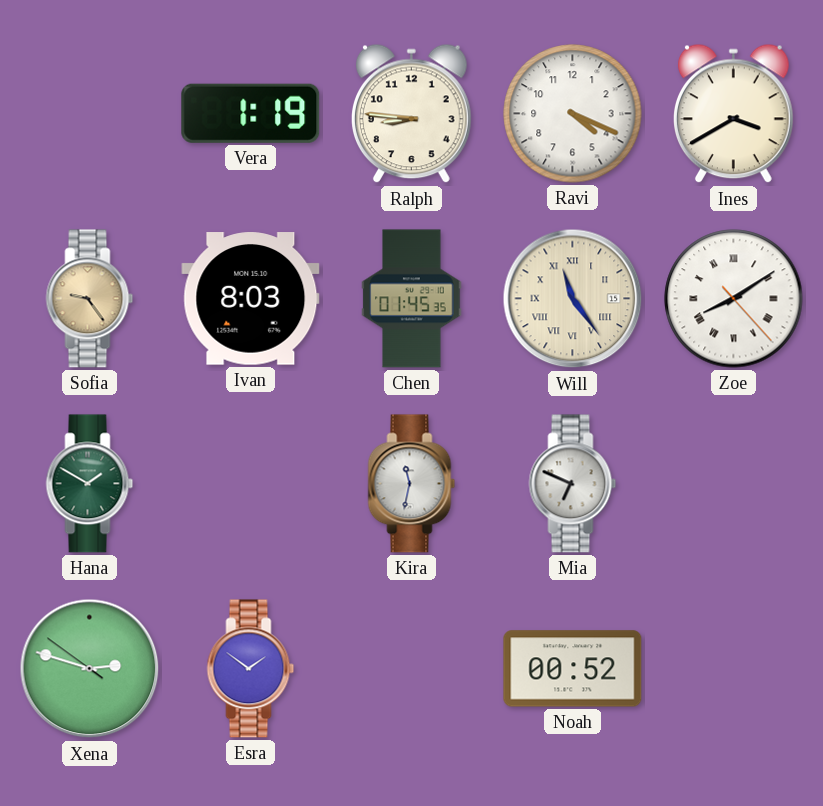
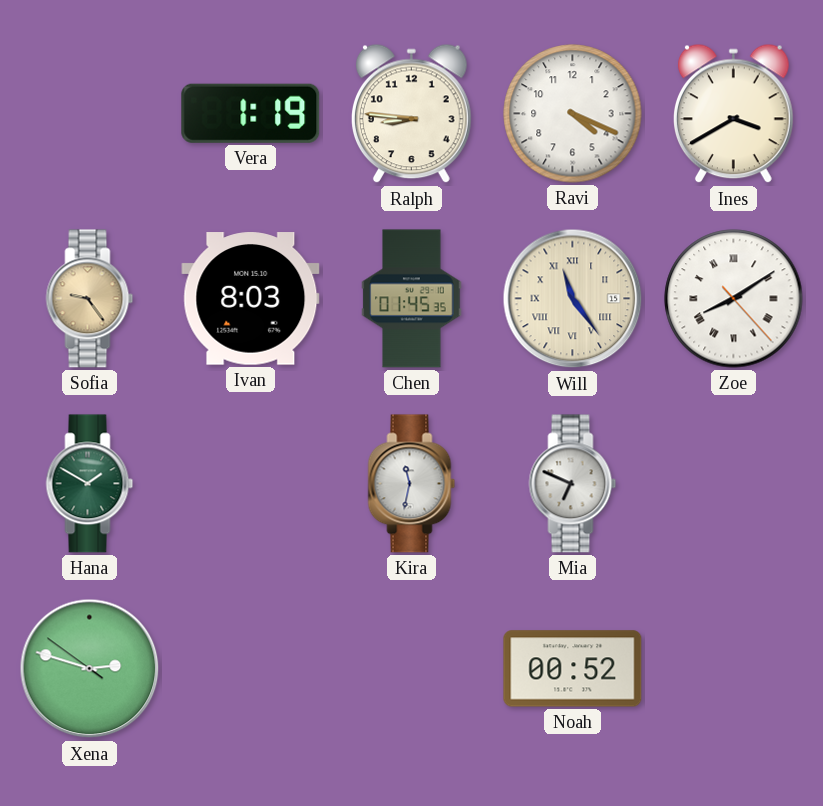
Esra: 1:51 -> none (251, 669)
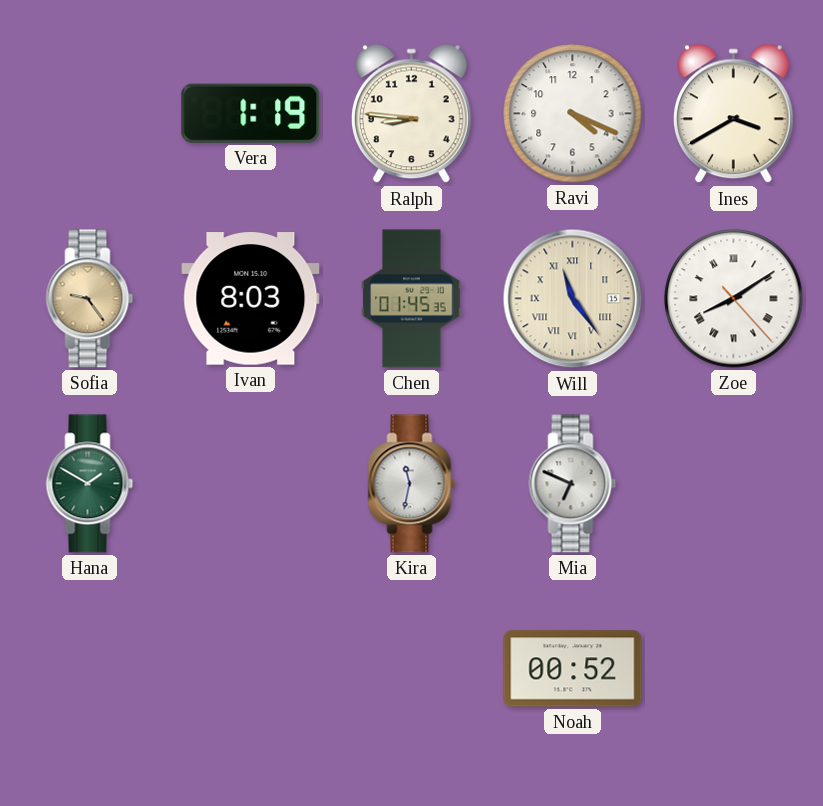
Xena: 2:47 -> none (90, 669)
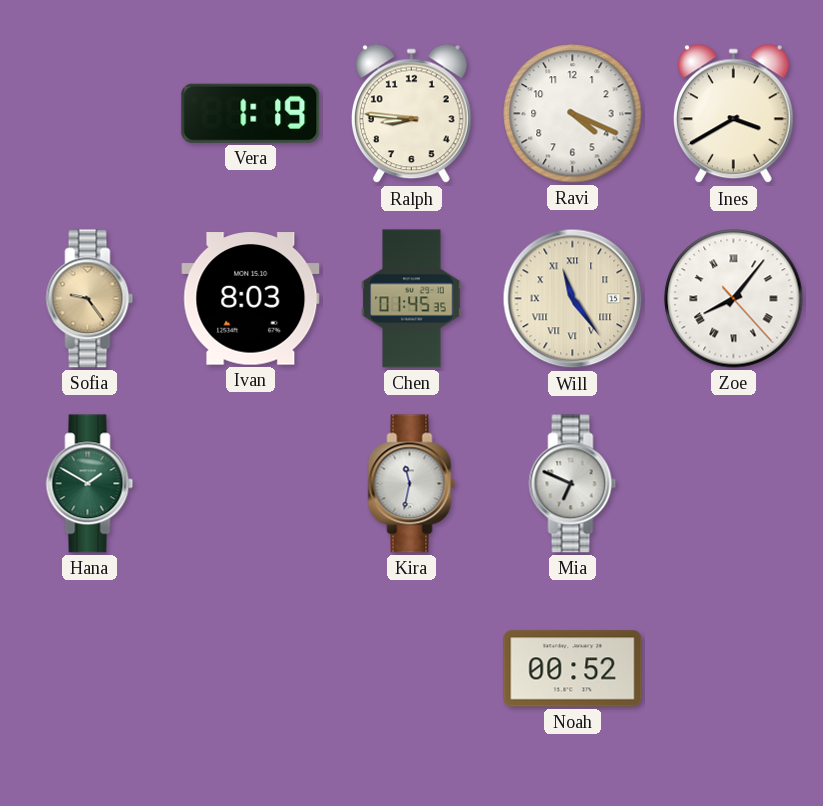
Zoe: 8:09 -> 8:06 (734, 299)
